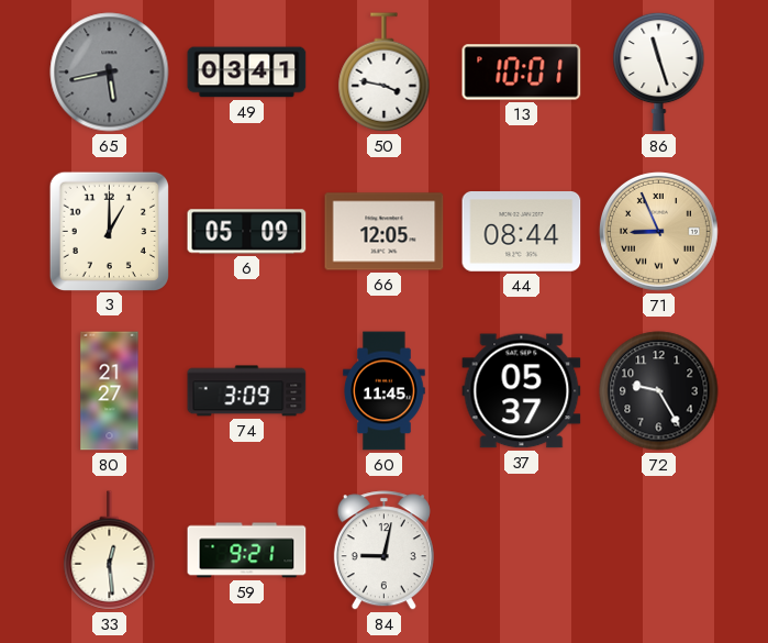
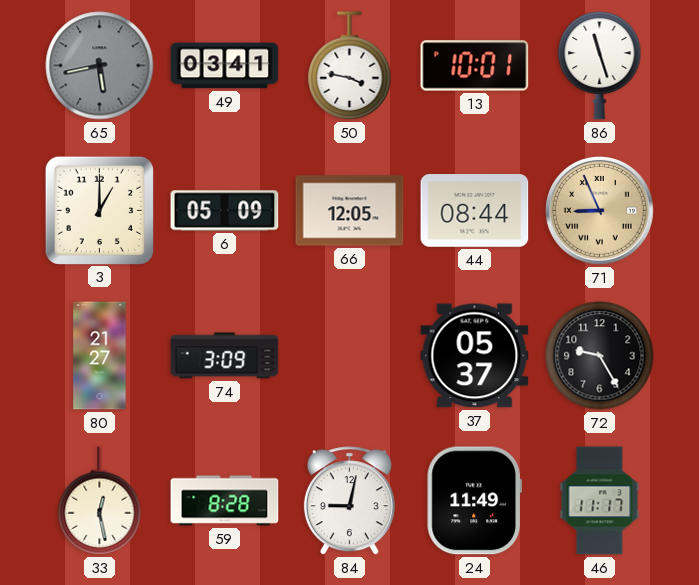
60: 11:45 -> none (385, 391)
33: 12:29 -> 12:28 (100, 501)
59: 9:21 -> 8:28 (225, 501)
24: none -> 11:49 (474, 501)
46: none -> 11:17 (600, 501)
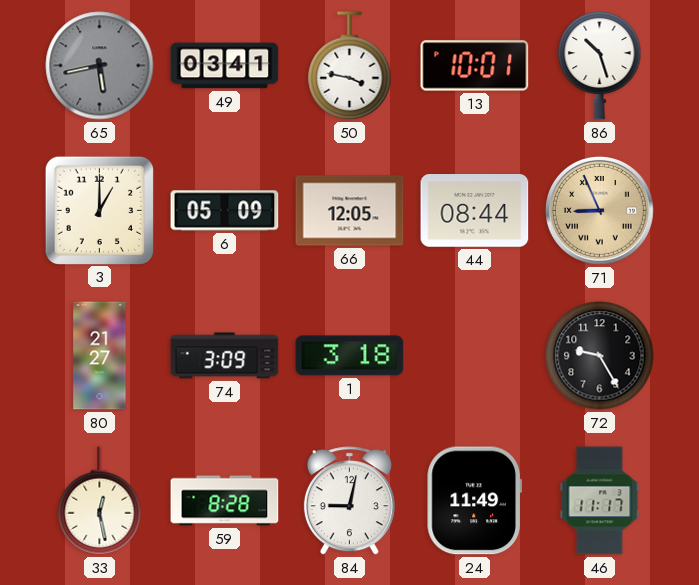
86: 11:27 -> 10:27 (600, 65)
1: none -> 3:18 (350, 356)
37: 05:37 -> none (475, 356)
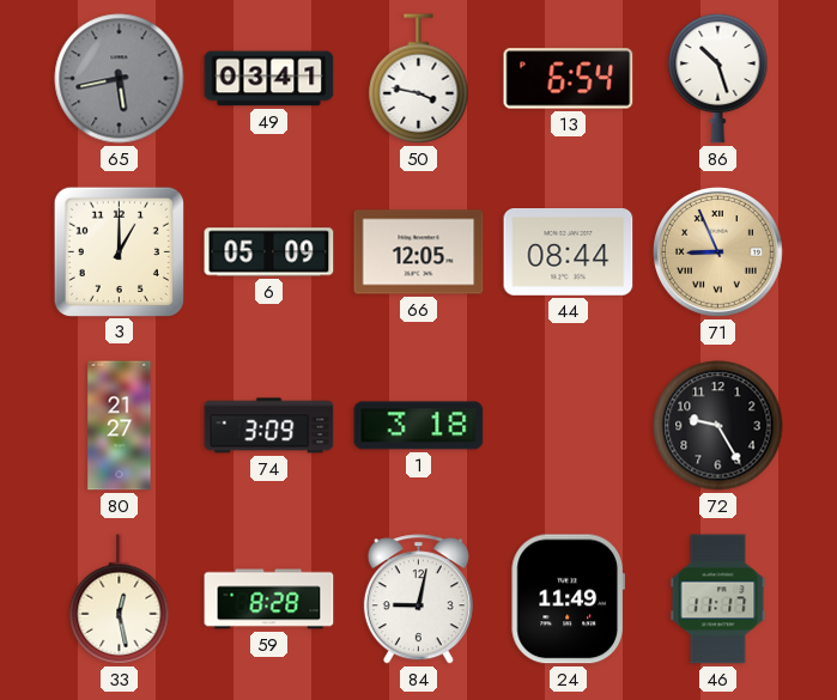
13: 10:01 -> 6:54 (569, 79)
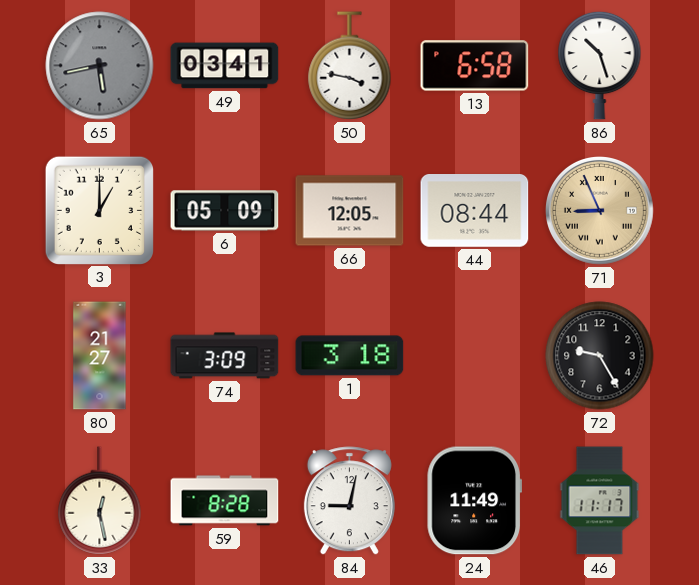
13: 6:54 -> 6:58 (475, 66)
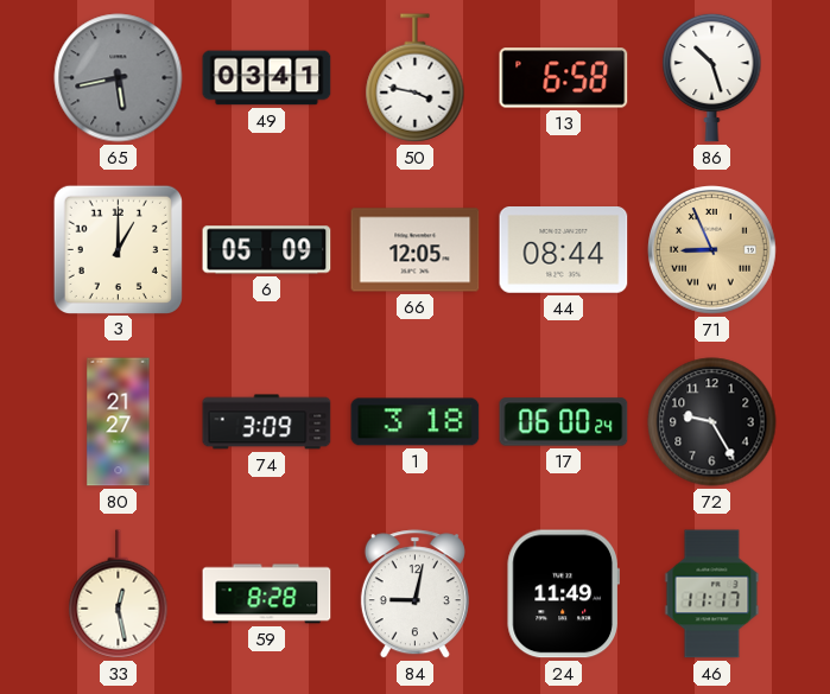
17: none -> 06:00 (564, 422)
